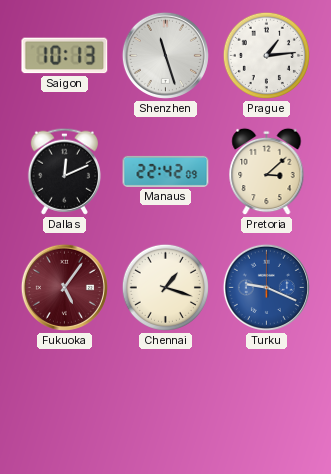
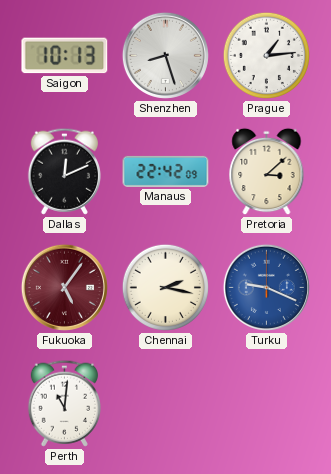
Shenzhen: 11:27 -> 8:27 (165, 55)
Chennai: 1:18 -> 2:17 (165, 287)
Perth: none -> 11:01 (64, 403)
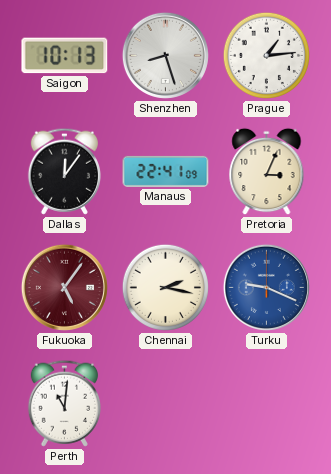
Dallas: 12:11 -> 12:06 (64, 171)
Manaus: 22:42 -> 22:41 (166, 171)
Pretoria: 3:08 -> 3:04 (267, 172)
